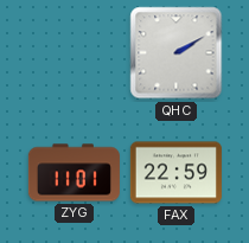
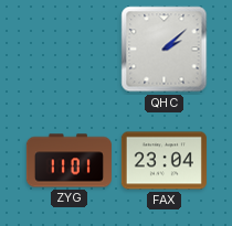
QHC: 2:10 -> 2:08 (165, 50)
FAX: 22:59 -> 23:04 (164, 161)
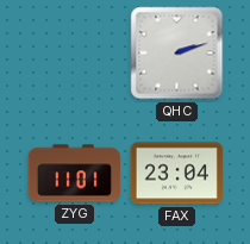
QHC: 2:08 -> 2:12 (177, 54)
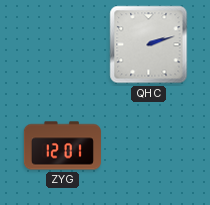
ZYG: 11:01 -> 12:01 (62, 146)
FAX: 23:04 -> none (176, 174)
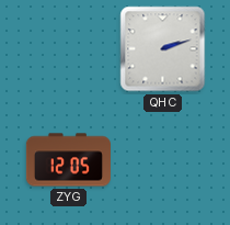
ZYG: 12:01 -> 12:05 (68, 160)
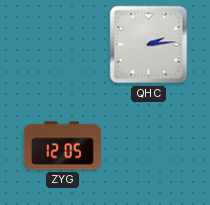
QHC: 2:12 -> 2:14 (149, 45)
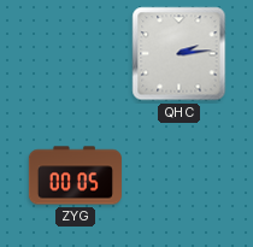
ZYG: 12:05 -> 00:05 (75, 176)
